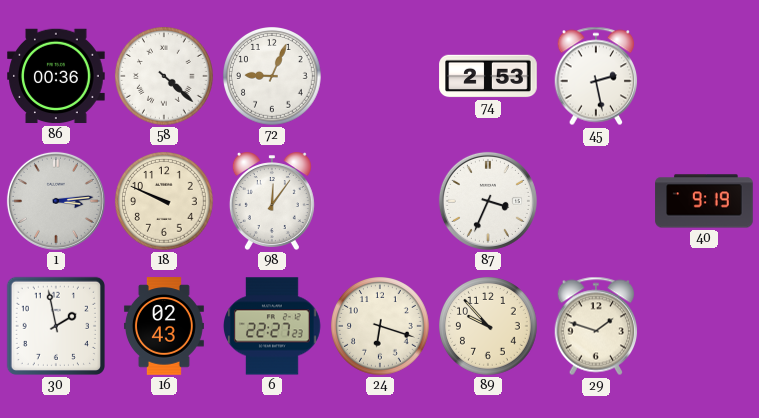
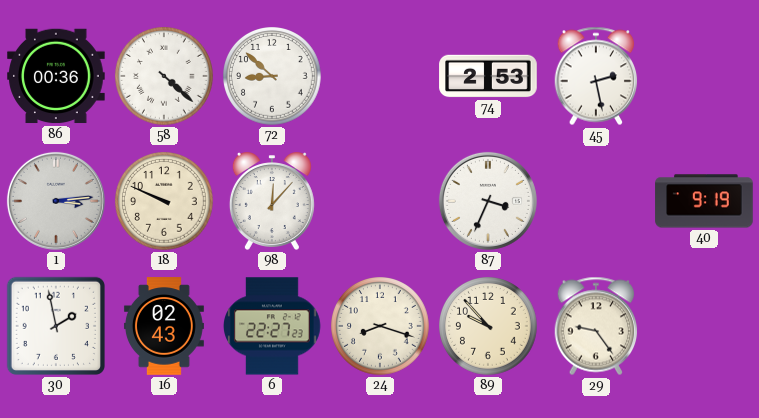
72: 9:04 -> 8:52 (273, 77)
98: 12:06 -> 12:07 (272, 201)
24: 6:18 -> 8:18 (381, 327)
29: 1:48 -> 9:24 (596, 326)
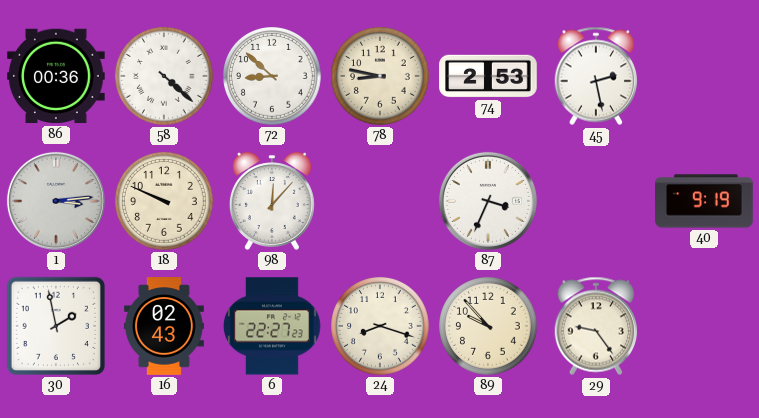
78: none -> 8:47 (381, 77)
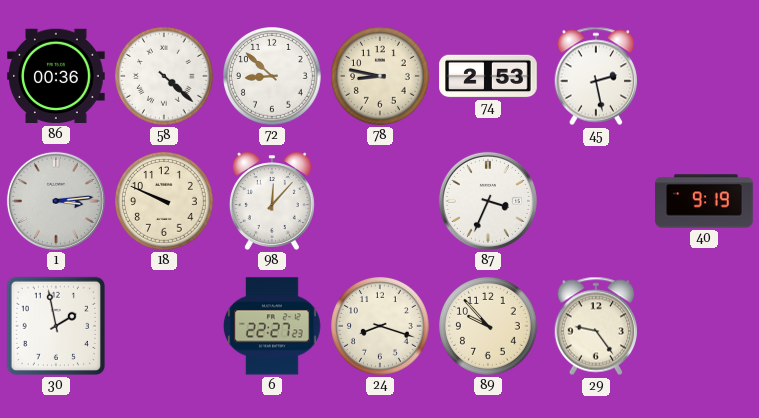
16: 02:43 -> none (164, 326)
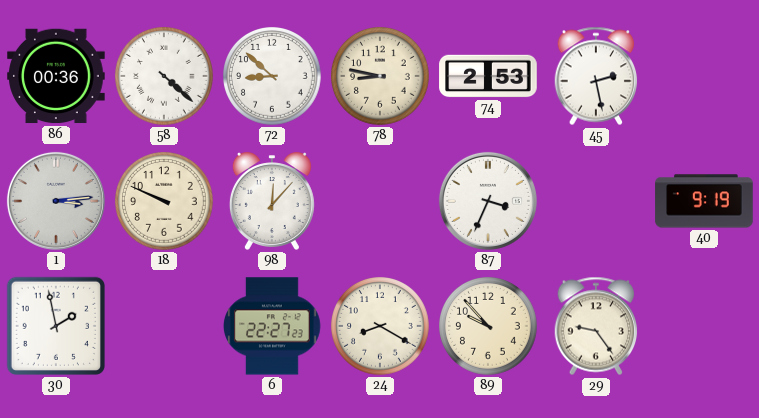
24: 8:18 -> 8:20 (381, 327)
